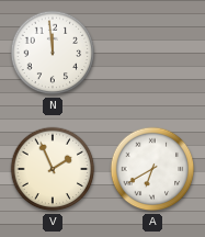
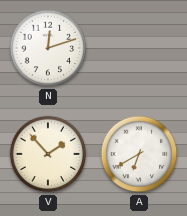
N: 11:59 -> 12:12 (48, 48)
V: 1:56 -> 1:53 (48, 154)
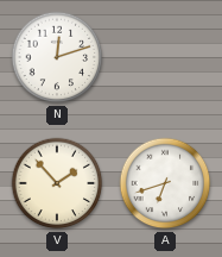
A: 6:40 -> 6:42 (165, 183)
